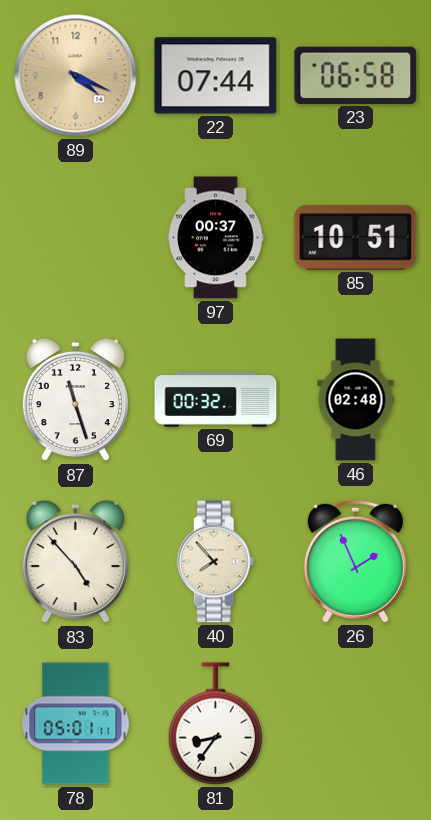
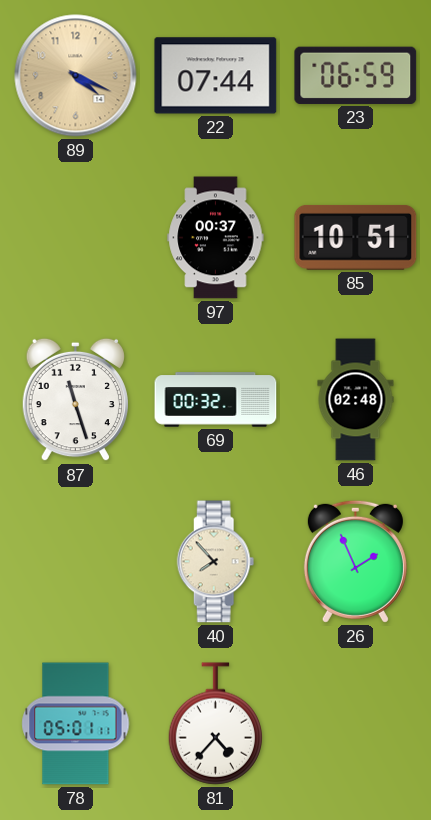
23: 06:58 -> 06:59 (356, 75)
83: 4:53 -> none (75, 562)
81: 8:36 -> 4:37 (215, 724)
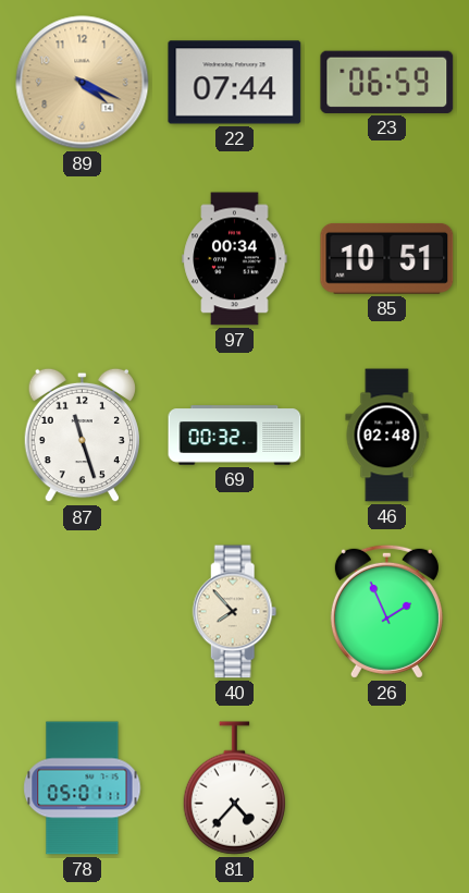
97: 00:37 -> 00:34 (235, 259)
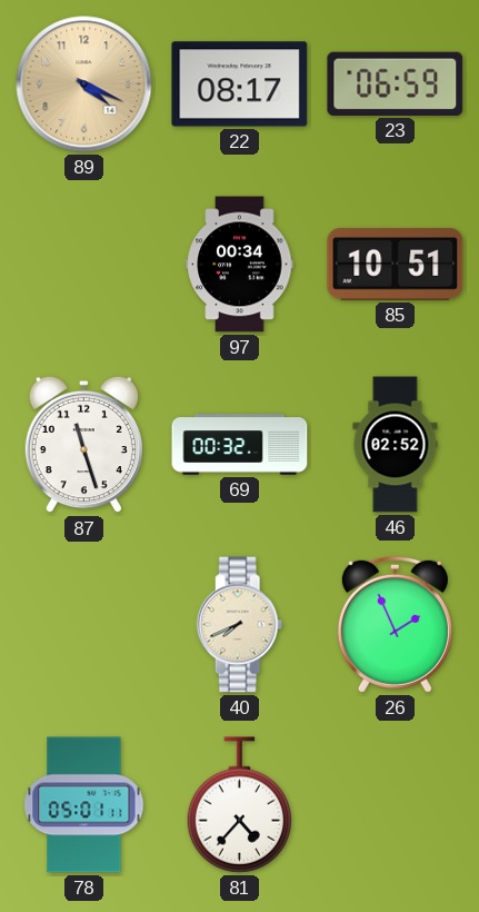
22: 07:44 -> 08:17 (240, 85)
46: 02:48 -> 02:52 (396, 445)
40: 7:53 -> 7:41 (240, 625)
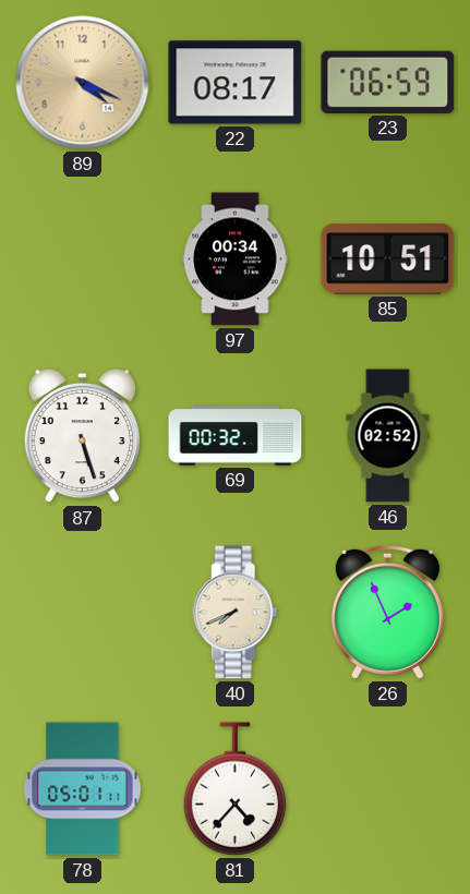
87: 11:27 -> 5:27 (82, 436)
